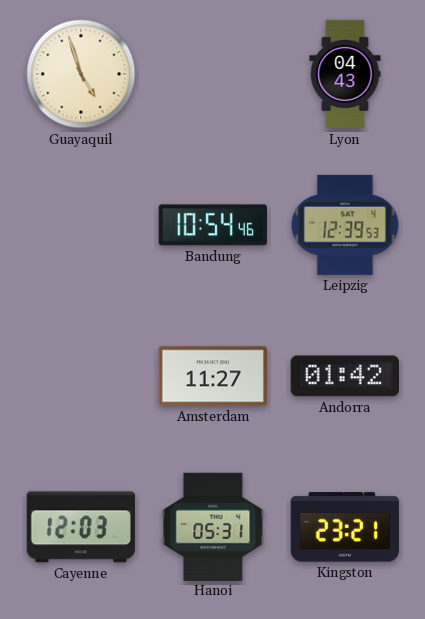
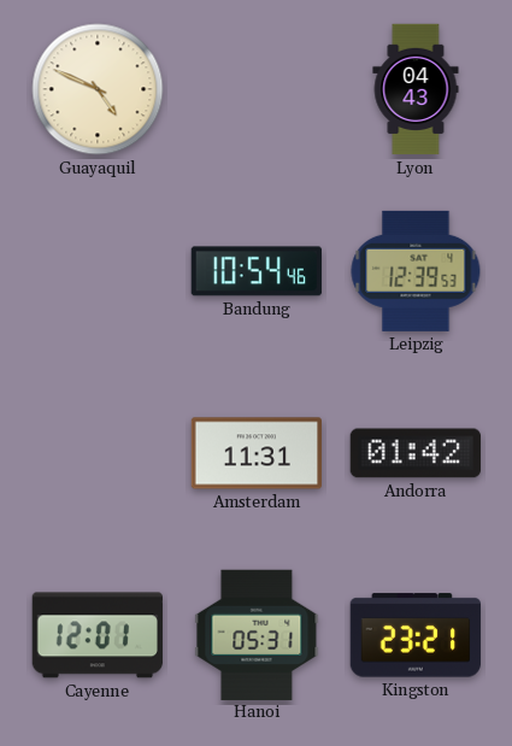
Guayaquil: 4:57 -> 4:49 (98, 89)
Amsterdam: 11:27 -> 11:31 (255, 453)
Cayenne: 12:03 -> 12:01 (98, 635)
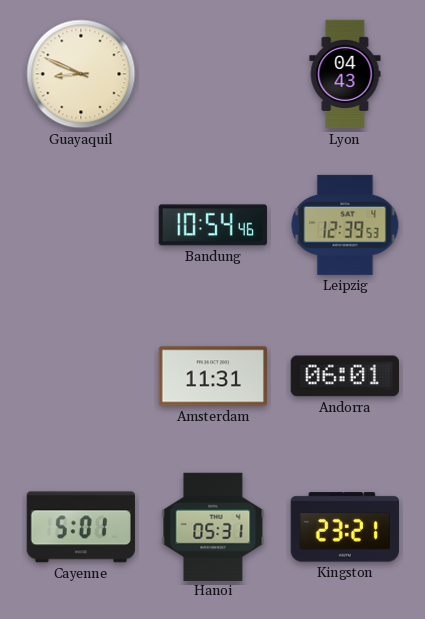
Guayaquil: 4:49 -> 8:49 (81, 74)
Andorra: 01:42 -> 06:01 (345, 376)
Cayenne: 12:01 -> 5:01 (81, 527)
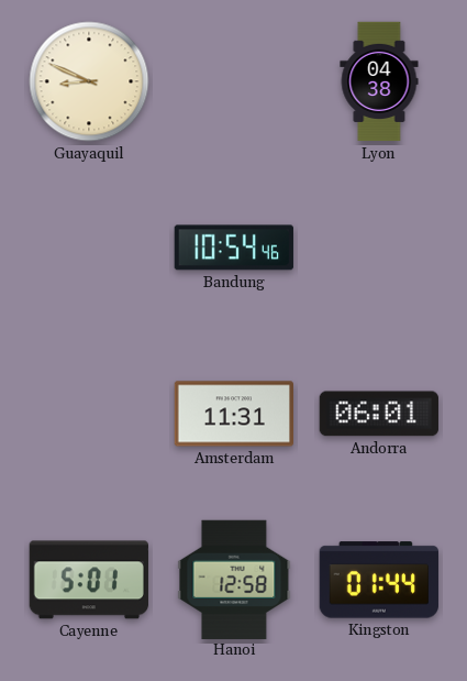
Lyon: 04:43 -> 04:38 (379, 81)
Leipzig: 12:39 -> none (345, 225)
Hanoi: 05:31 -> 12:58 (234, 579)
Kingston: 23:21 -> 01:44 (379, 580)
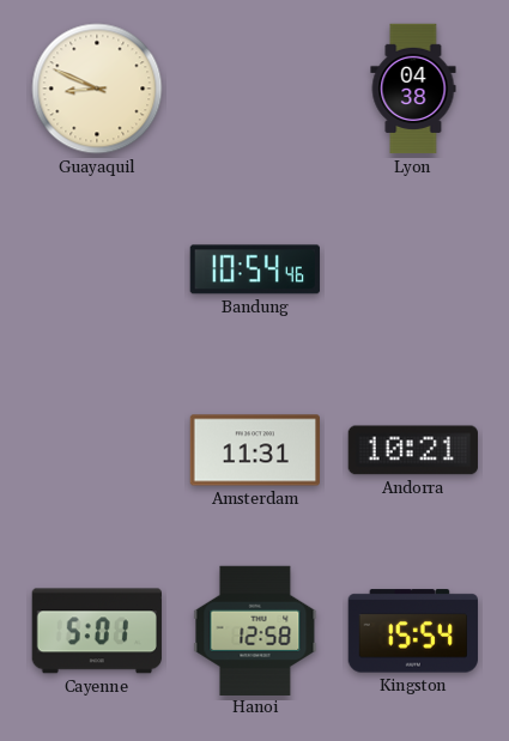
Andorra: 06:01 -> 10:21 (413, 450)
Kingston: 01:44 -> 15:54 (413, 631)
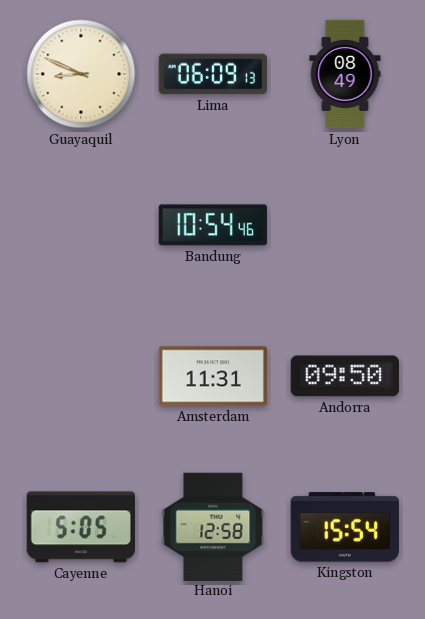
Lima: none -> 06:09 (212, 74)
Lyon: 04:38 -> 08:49 (345, 74)
Andorra: 10:21 -> 09:50 (345, 376)
Cayenne: 5:01 -> 5:05 (81, 527)
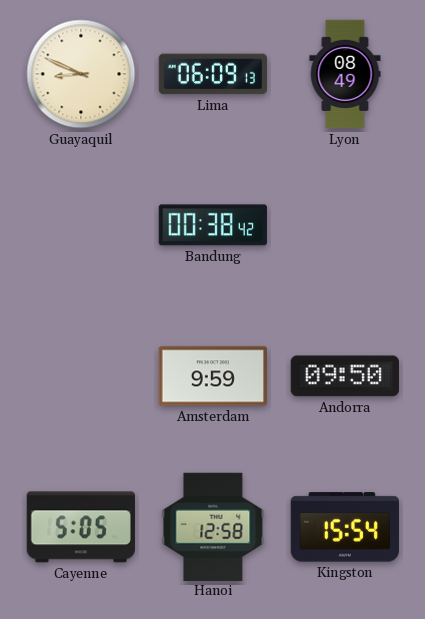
Bandung: 10:54 -> 00:38 (213, 225)
Amsterdam: 11:31 -> 9:59 (212, 376)
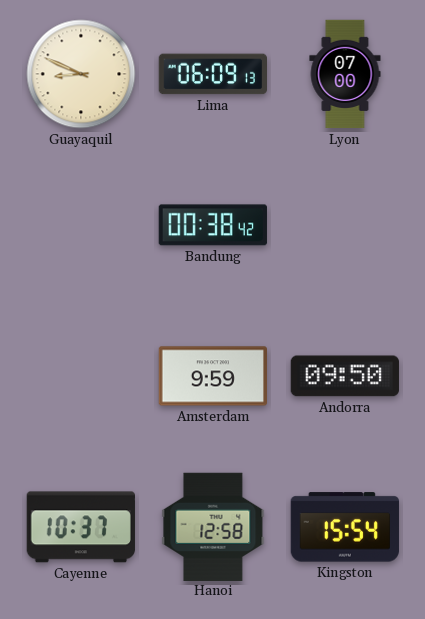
Lyon: 08:49 -> 07:00 (345, 74)
Cayenne: 5:05 -> 10:37 (81, 527)
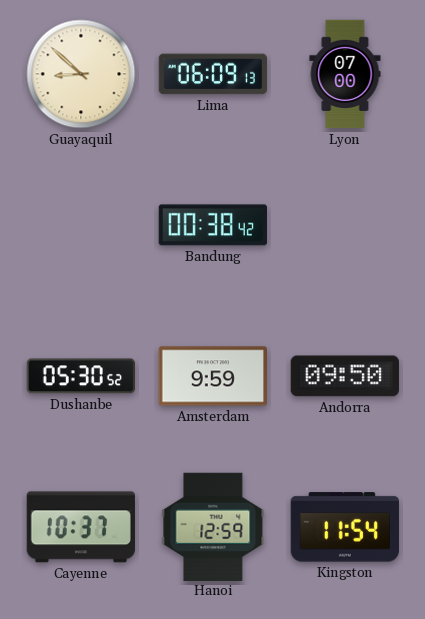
Guayaquil: 8:49 -> 8:52 (81, 74)
Dushanbe: none -> 05:30 (81, 376)
Hanoi: 12:58 -> 12:59 (213, 526)
Kingston: 15:54 -> 11:54 (345, 527)
